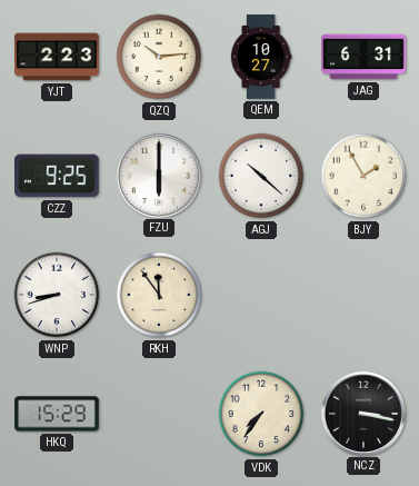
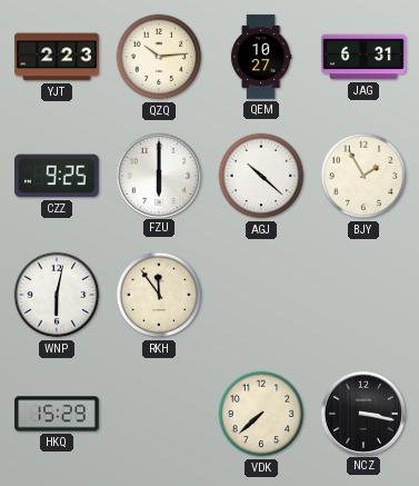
WNP: 8:42 -> 6:02 (57, 295)
VDK: 7:36 -> 7:38 (261, 414)
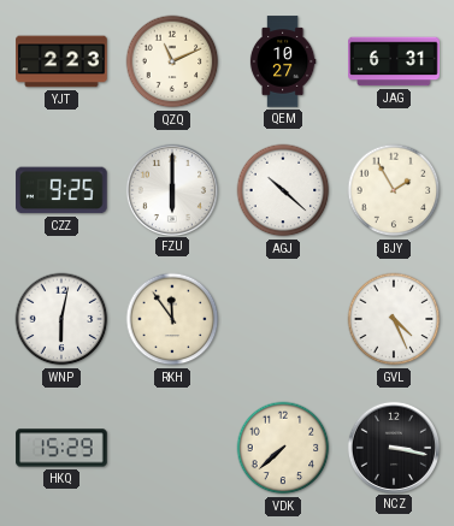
QZQ: 10:14 -> 11:11 (172, 61)
GVL: none -> 4:26 (394, 319)
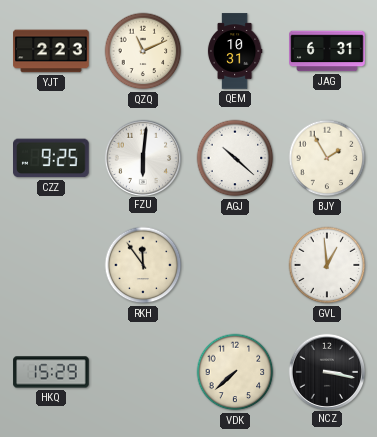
QEM: 10:27 -> 10:31 (235, 51)
FZU: 6:00 -> 6:01 (142, 157)
WNP: 6:02 -> none (61, 319)
GVL: 4:26 -> 12:59 (327, 265)
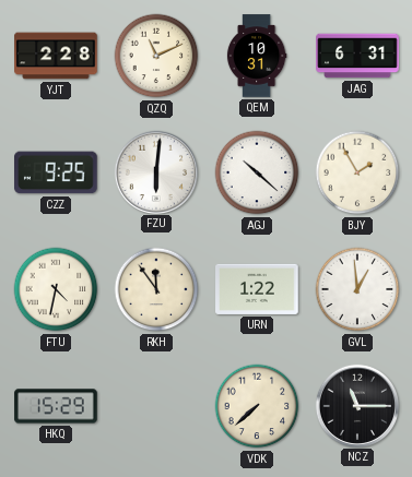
YJT: 2:23 -> 2:28 (56, 56)
FTU: none -> 4:32 (56, 289)
URN: none -> 1:22 (257, 289)
NCZ: 3:17 -> 11:15 (356, 405)
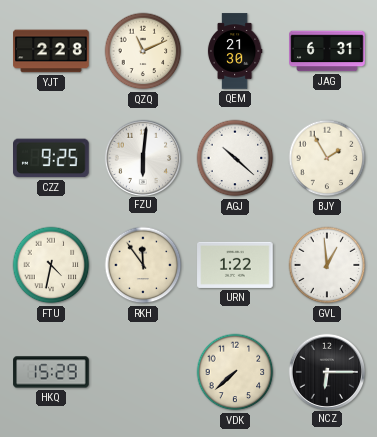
QEM: 10:31 -> 21:30 (235, 51)
NCZ: 11:15 -> 6:15 (326, 371)
